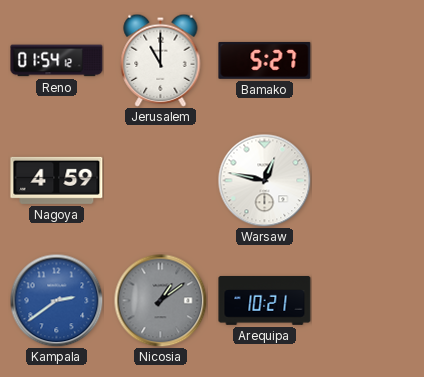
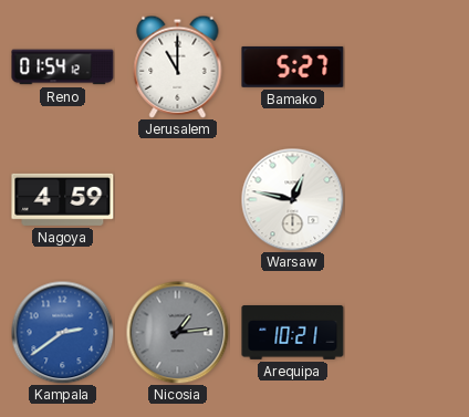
Nicosia: 1:09 -> 1:14 (177, 332)
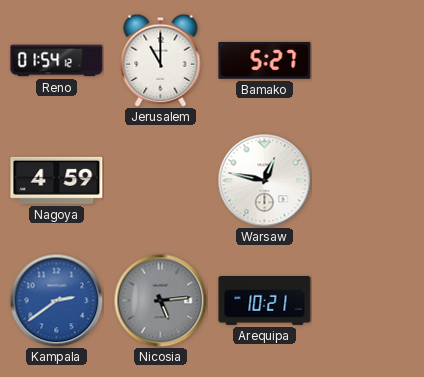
Nicosia: 1:14 -> 5:14 (160, 300)
